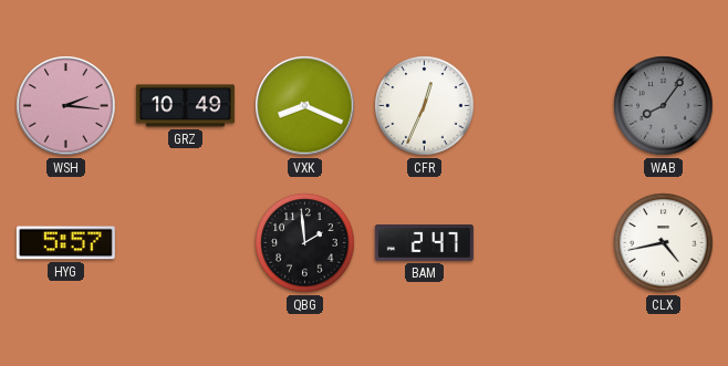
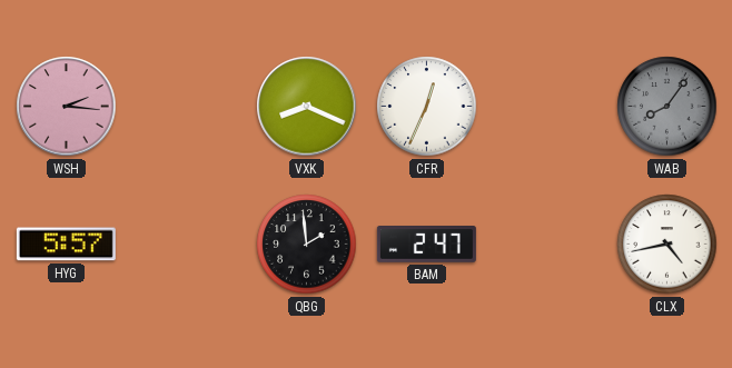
GRZ: 10:49 -> none (185, 106)
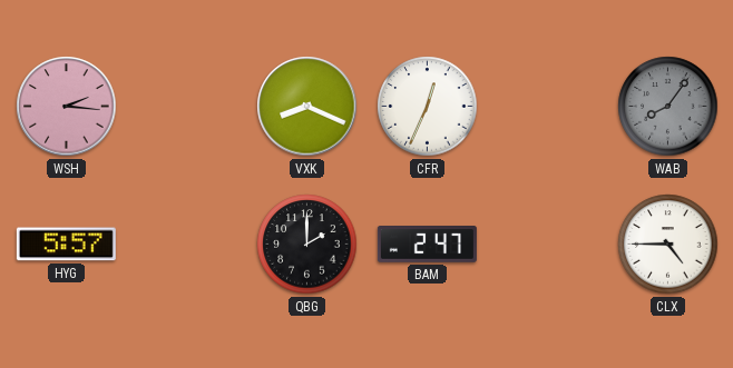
QBG: 1:59 -> 2:00 (307, 245)
CLX: 4:43 -> 4:45 (668, 245)
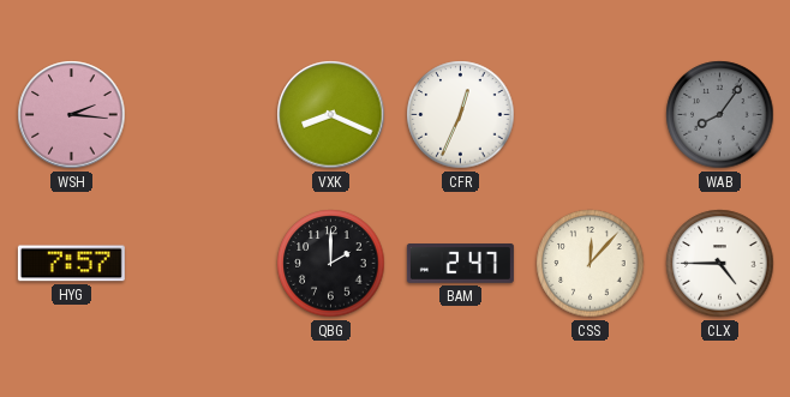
HYG: 5:57 -> 7:57 (71, 264)
CSS: none -> 12:07 (591, 264)
